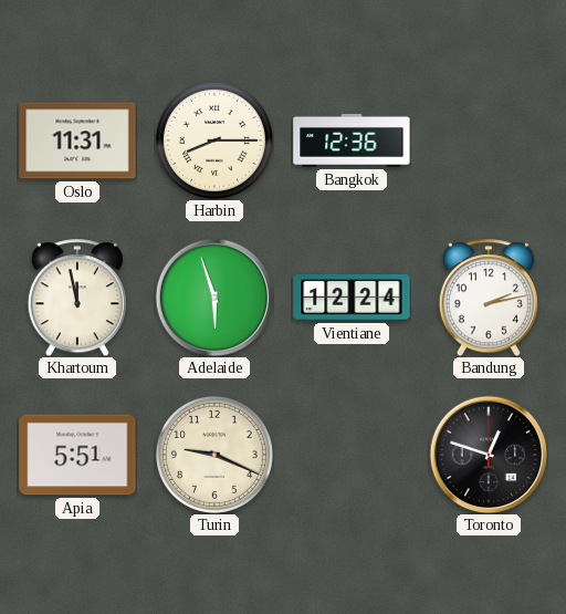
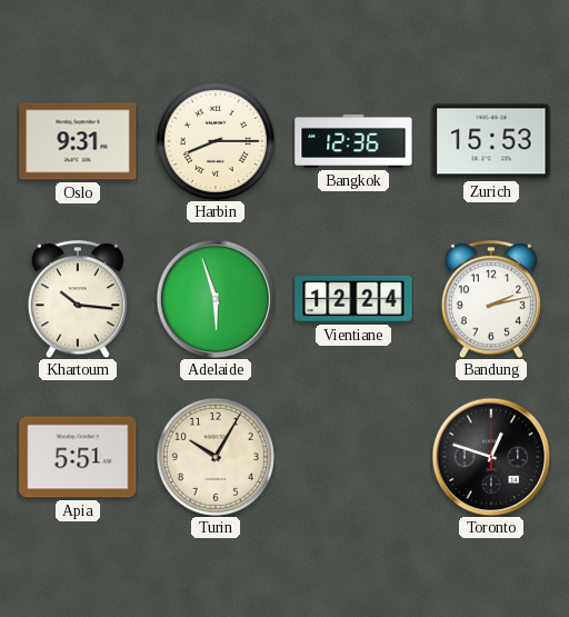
Oslo: 11:31 -> 9:31 (78, 141)
Zurich: none -> 15:53 (491, 141)
Khartoum: 11:58 -> 10:16 (78, 299)
Turin: 9:19 -> 10:05 (216, 457)
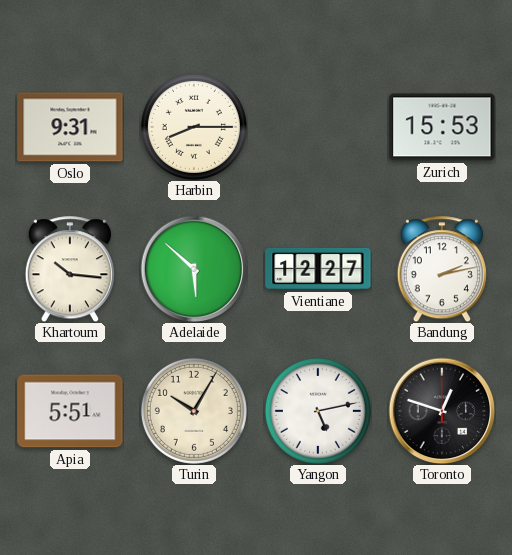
Bangkok: 12:36 -> none (353, 141)
Adelaide: 5:57 -> 5:52 (194, 269)
Vientiane: 12:24 -> 12:27 (318, 269)
Yangon: none -> 5:13 (318, 411)
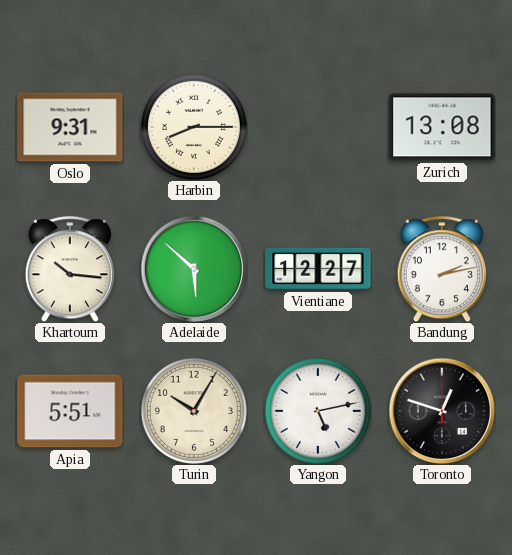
Zurich: 15:53 -> 13:08 (442, 127)
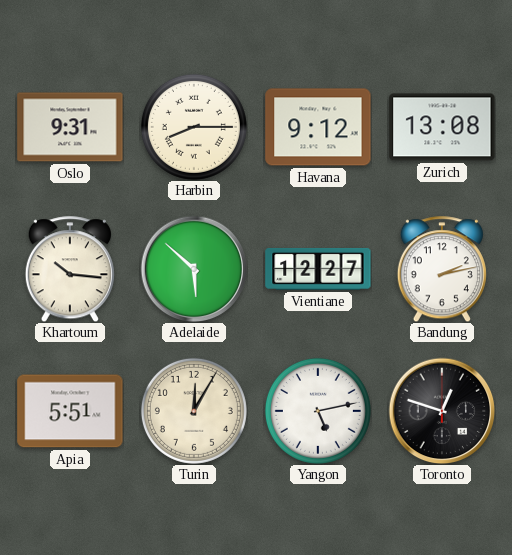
Havana: none -> 9:12 (318, 127)
Turin: 10:05 -> 12:05 (194, 411)
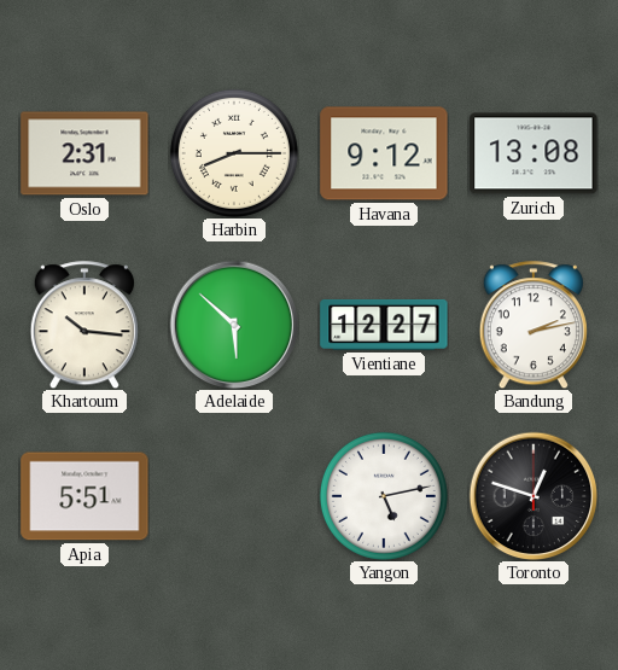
Oslo: 9:31 -> 2:31 (84, 153)
Turin: 12:05 -> none (194, 411)
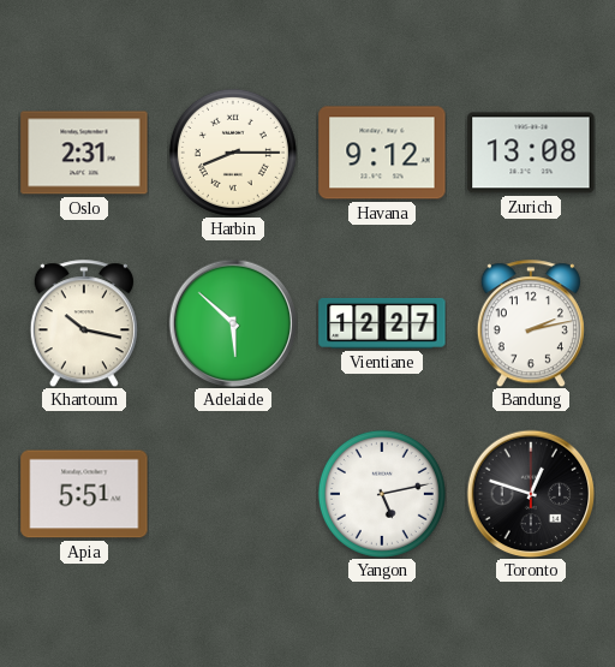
Khartoum: 10:16 -> 10:17 (84, 323)
